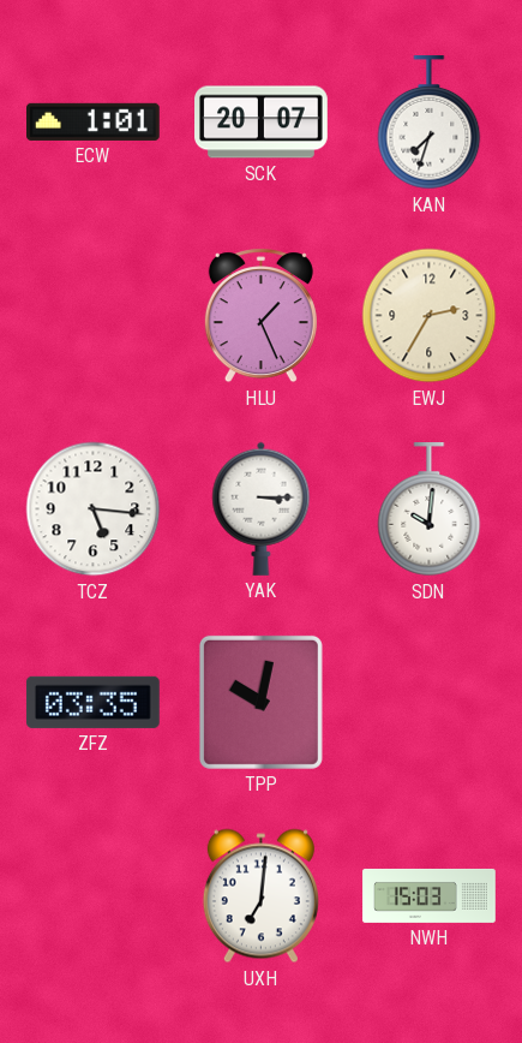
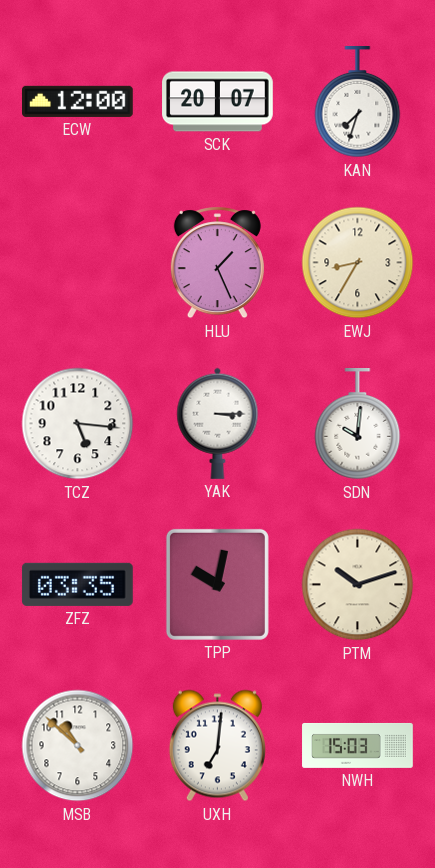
ECW: 1:01 -> 12:00 (78, 101)
EWJ: 2:35 -> 8:35 (358, 263)
PTM: none -> 10:12 (358, 585)
MSB: none -> 10:52 (78, 746)
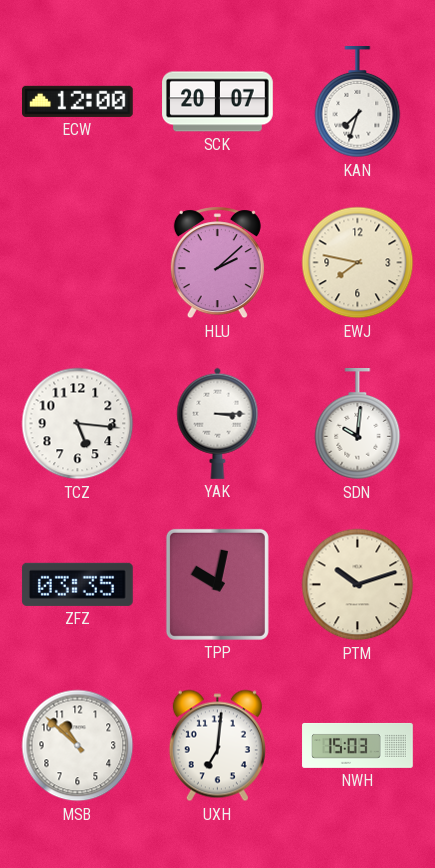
HLU: 1:26 -> 2:08 (217, 263)
EWJ: 8:35 -> 7:47 (358, 263)
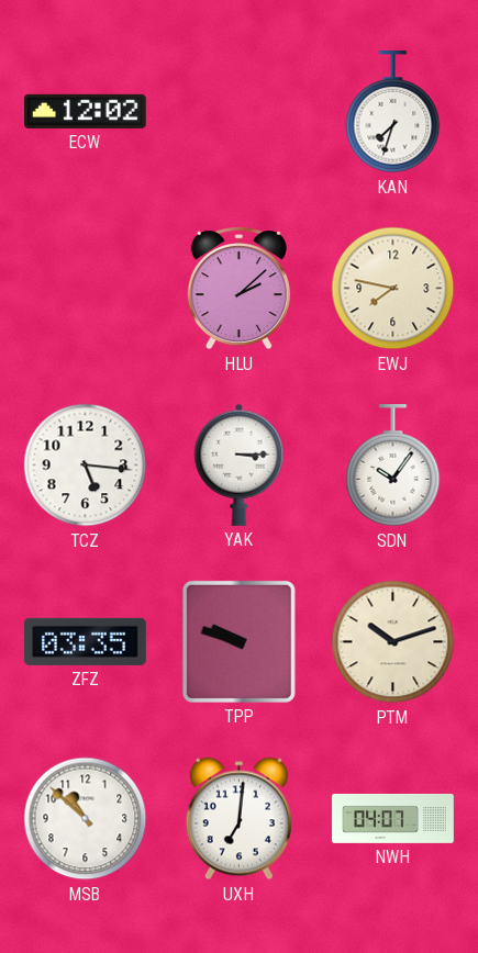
ECW: 12:00 -> 12:02 (86, 111)
SCK: 20:07 -> none (218, 102)
SDN: 10:01 -> 10:06 (393, 467)
TPP: 10:02 -> 9:48 (238, 641)
NWH: 15:03 -> 04:07 (393, 818)
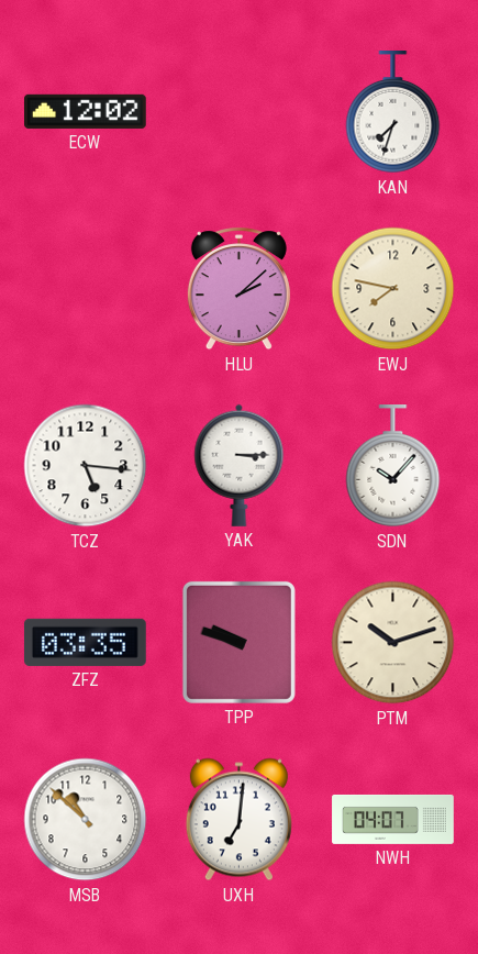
SDN: 10:06 -> 10:07 (393, 467)
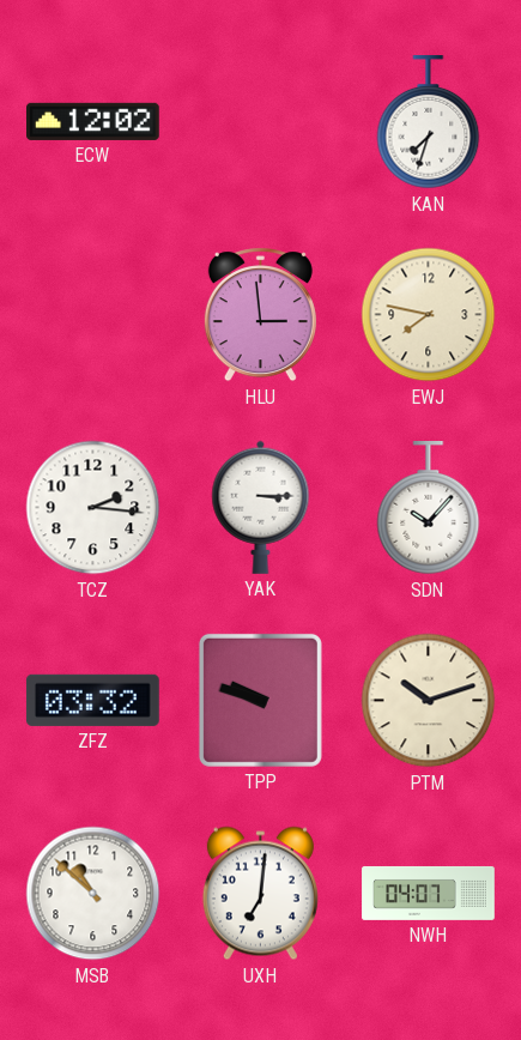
HLU: 2:08 -> 2:59 (260, 315)
TCZ: 5:16 -> 2:16 (93, 508)
ZFZ: 03:35 -> 03:32 (92, 700)
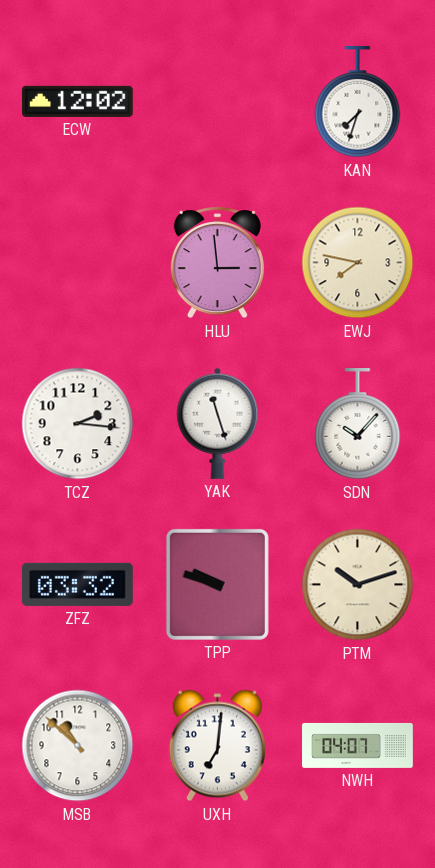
YAK: 3:15 -> 11:27 (218, 423)
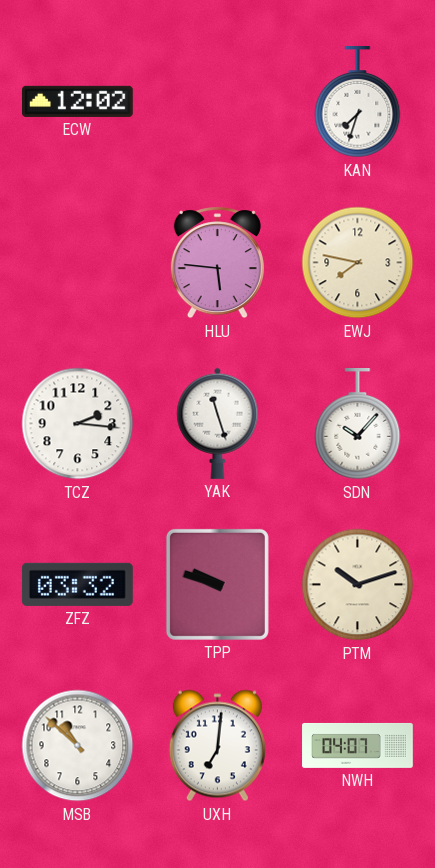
HLU: 2:59 -> 5:46 (217, 263)
